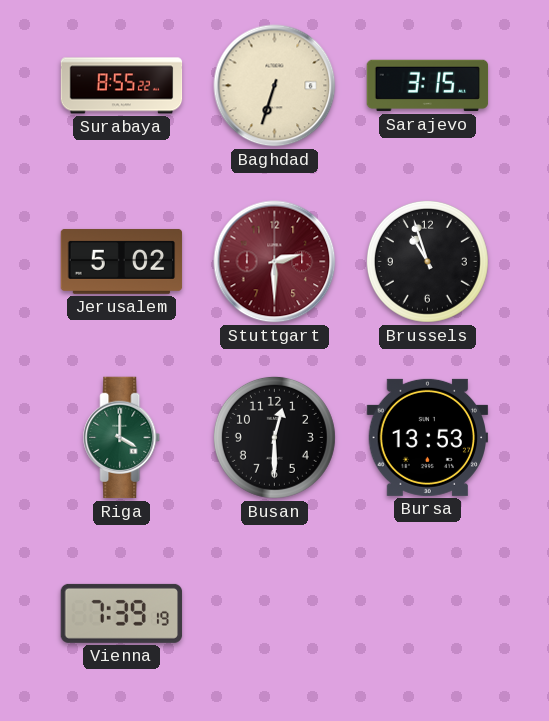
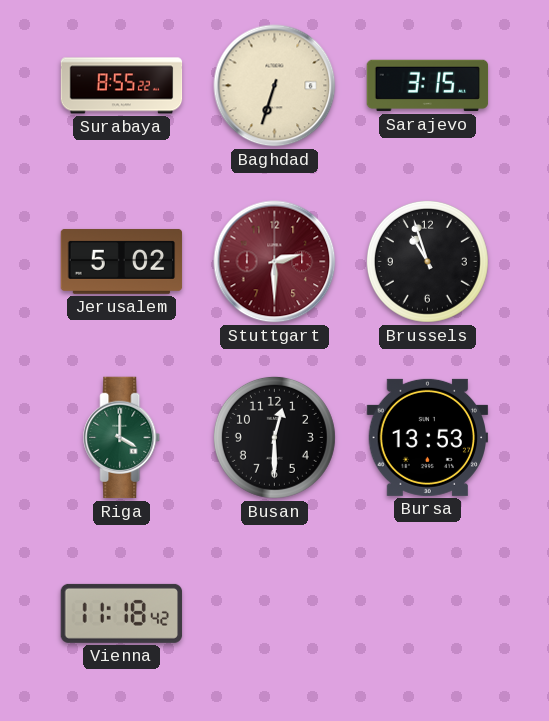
Vienna: 7:39 -> 11:18 (122, 613)
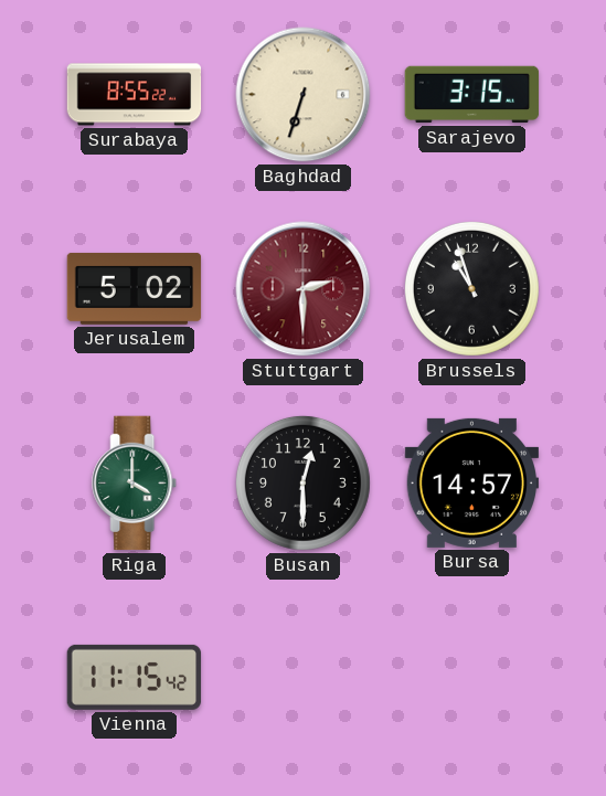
Bursa: 13:53 -> 14:57 (472, 482)
Vienna: 11:18 -> 11:15 (135, 677)
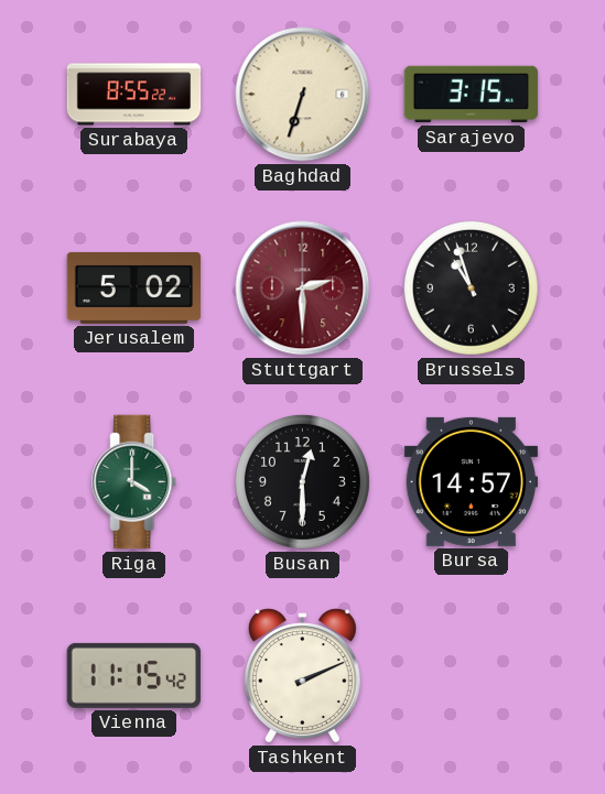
Tashkent: none -> 2:11 (302, 676)
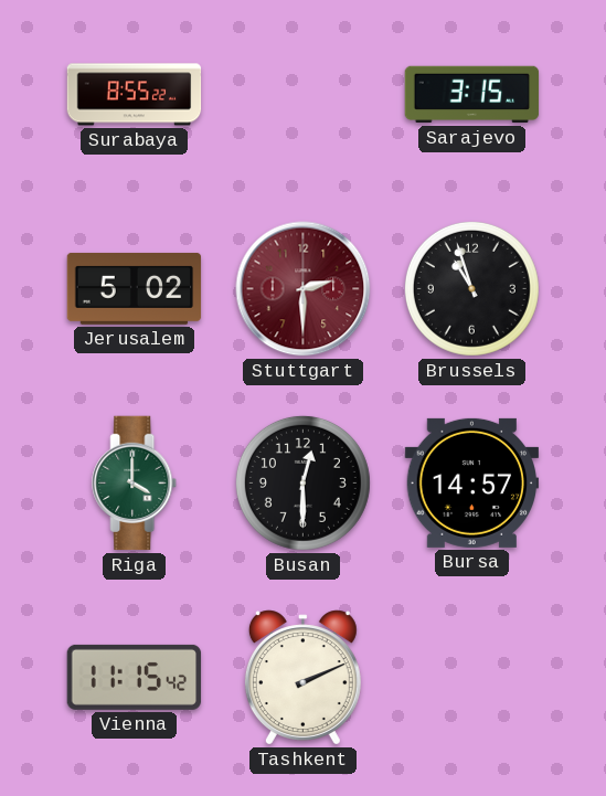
Baghdad: 6:33 -> none (303, 95)
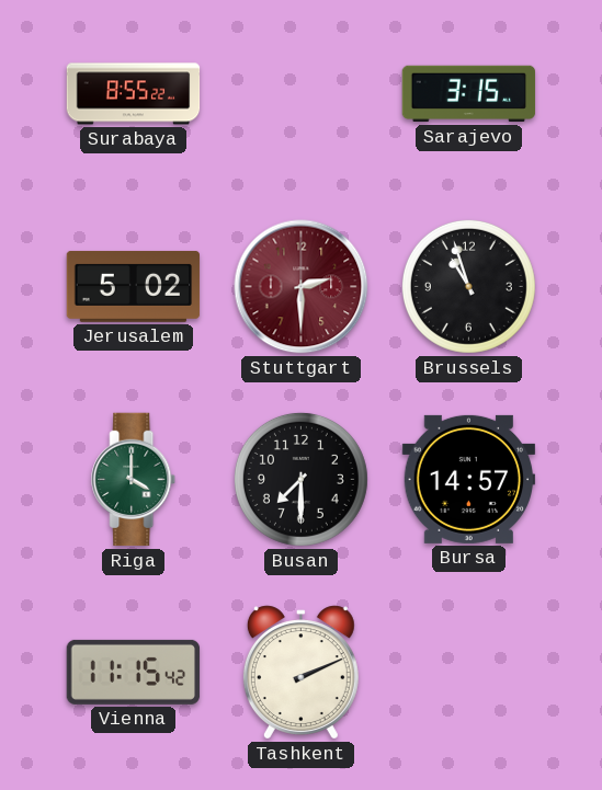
Busan: 12:30 -> 7:30 (300, 479)
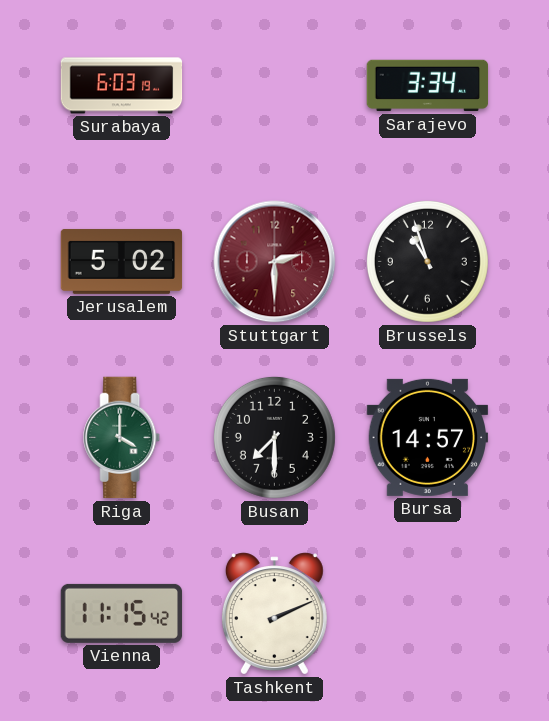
Surabaya: 8:55 -> 6:03 (122, 86)
Sarajevo: 3:15 -> 3:34 (428, 86)
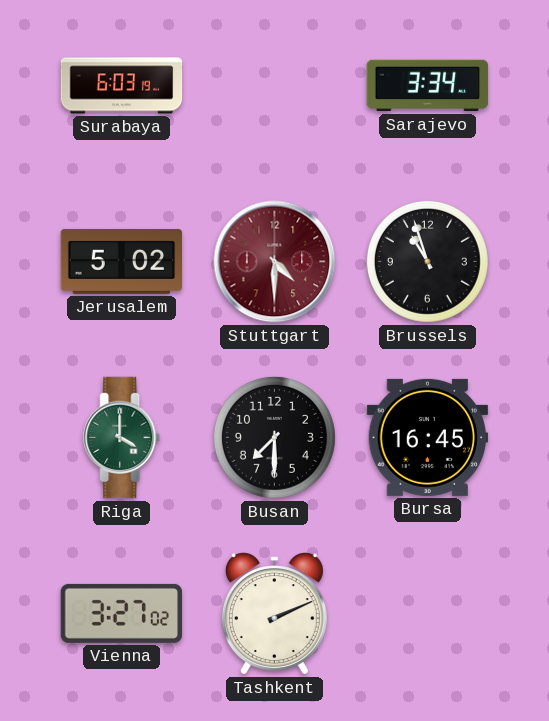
Stuttgart: 2:30 -> 4:30 (275, 262)
Bursa: 14:57 -> 16:45 (428, 437)
Vienna: 11:15 -> 3:27 (122, 613)
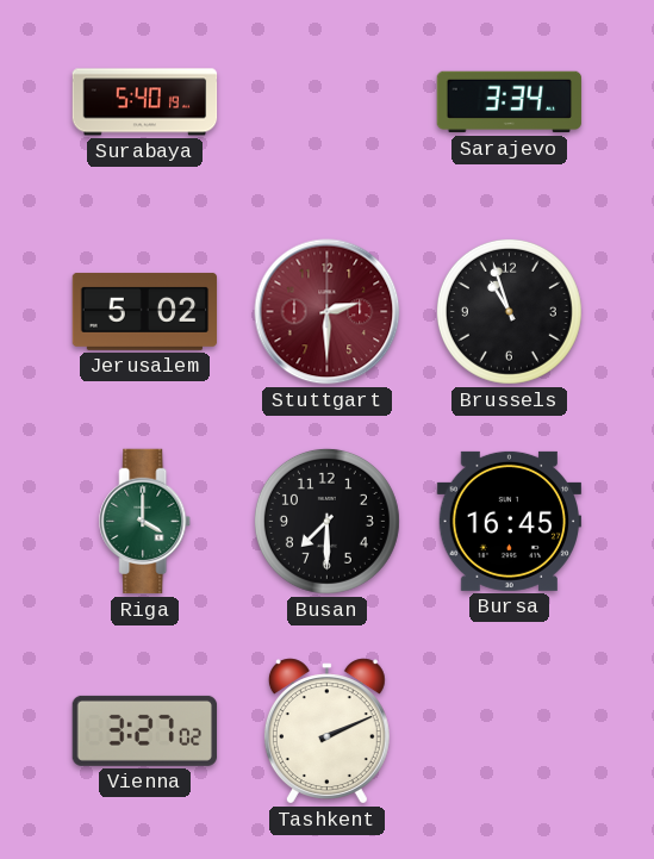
Surabaya: 6:03 -> 5:40 (145, 102)
Stuttgart: 4:30 -> 2:30 (328, 312)
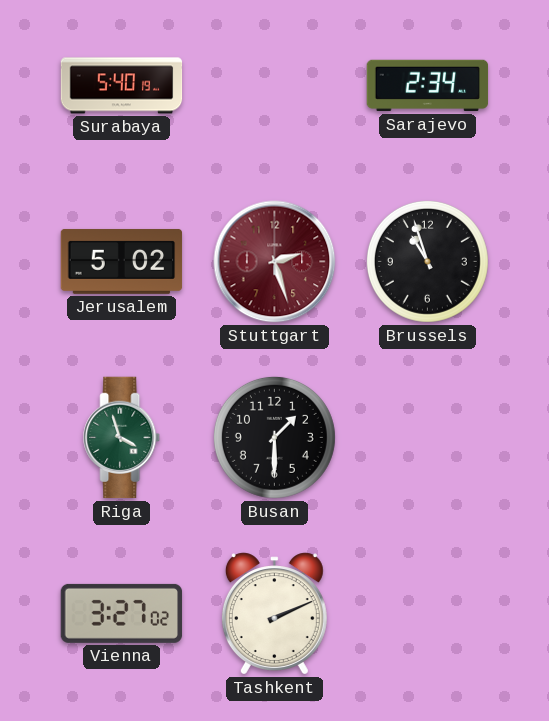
Sarajevo: 3:34 -> 2:34 (428, 86)
Stuttgart: 2:30 -> 2:27 (275, 262)
Riga: 4:00 -> 3:57 (122, 438)
Busan: 7:30 -> 1:30 (274, 437)
Bursa: 16:45 -> none (510, 521)
